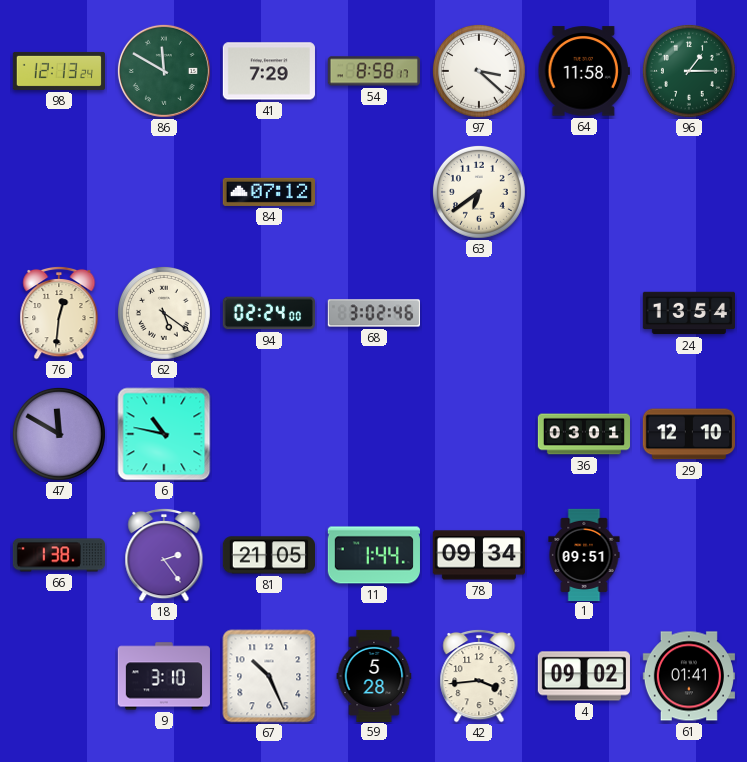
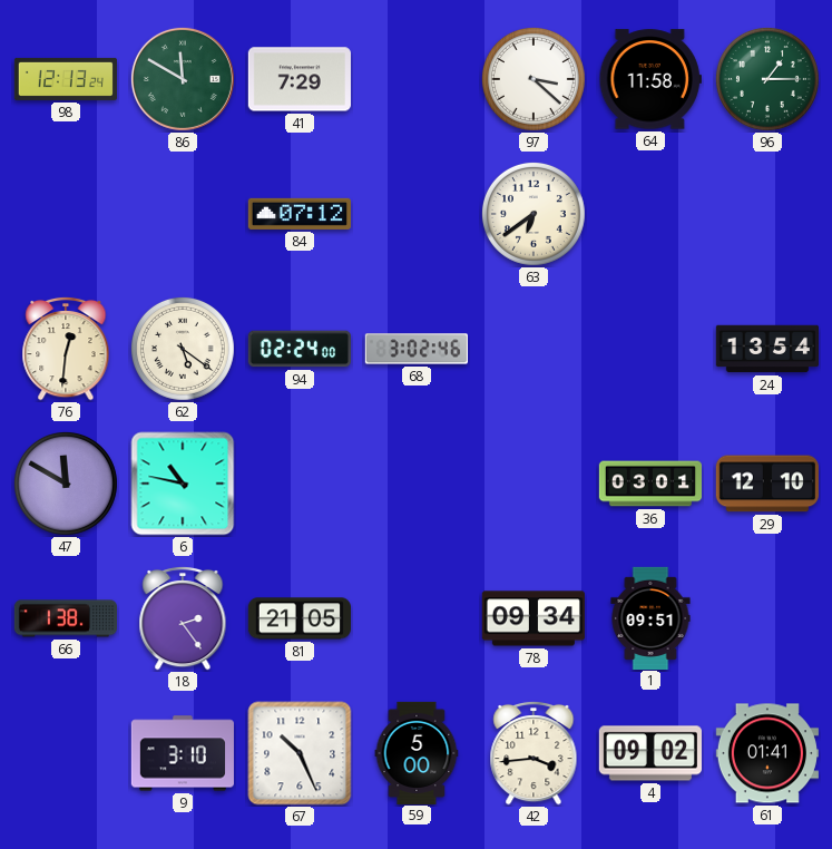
54: 8:58 -> none (374, 71)
11: 1:44 -> none (374, 555)
59: 5:28 -> 5:00 (417, 752)
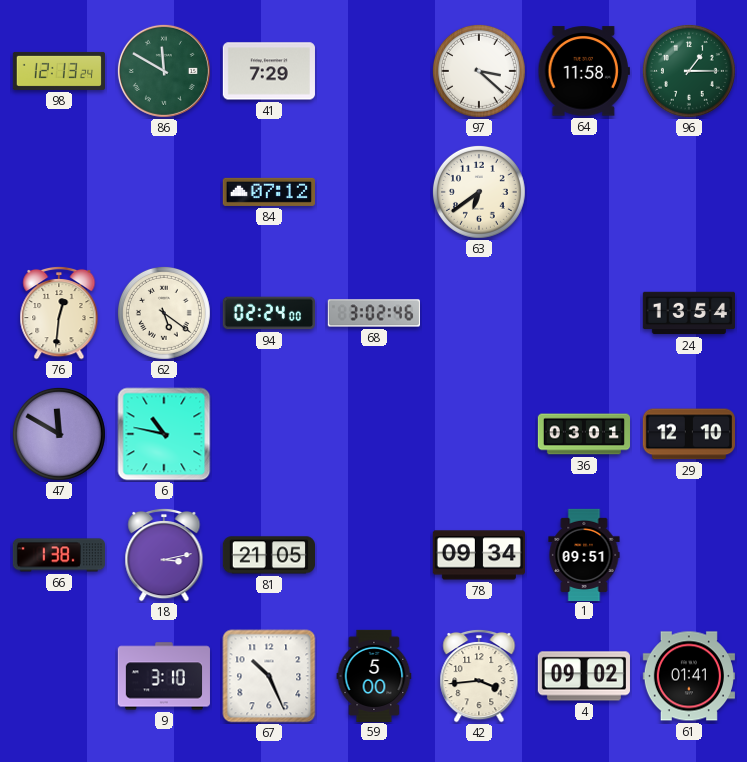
18: 2:24 -> 3:13 (164, 555)
